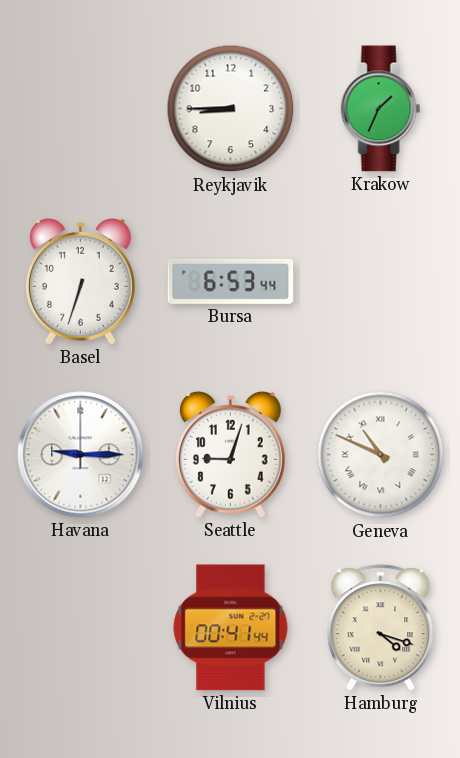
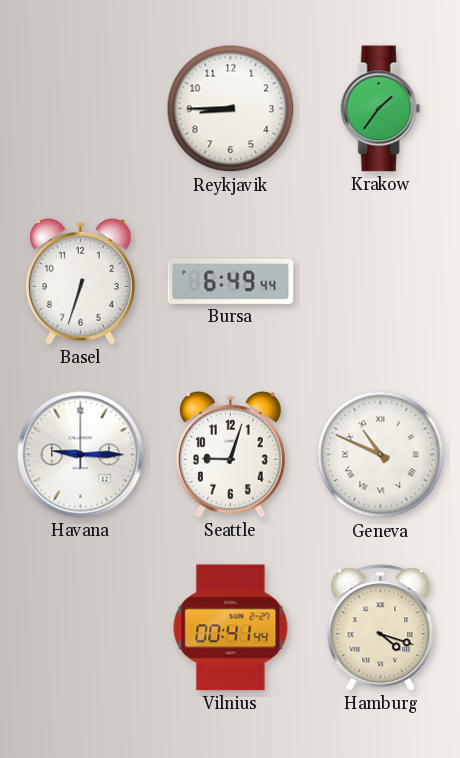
Krakow: 1:34 -> 1:36 (381, 109)
Bursa: 6:53 -> 6:49 (231, 281)
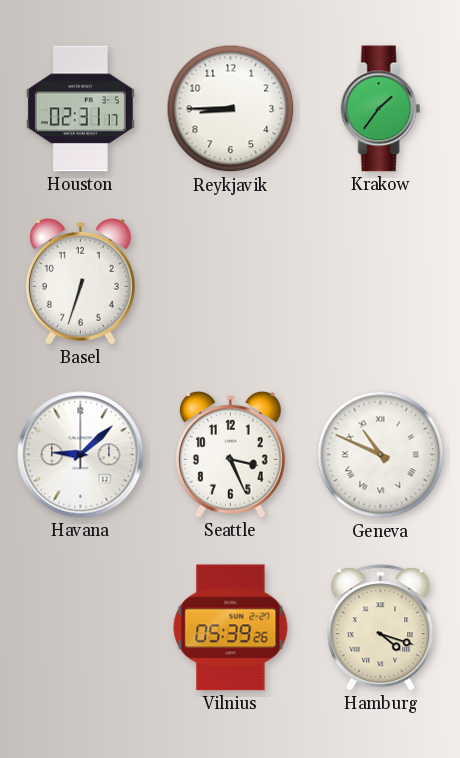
Houston: none -> 02:31 (80, 109)
Bursa: 6:49 -> none (231, 281)
Havana: 9:15 -> 9:08 (81, 455)
Seattle: 9:03 -> 3:26 (230, 455)
Vilnius: 00:41 -> 05:39 (231, 628)
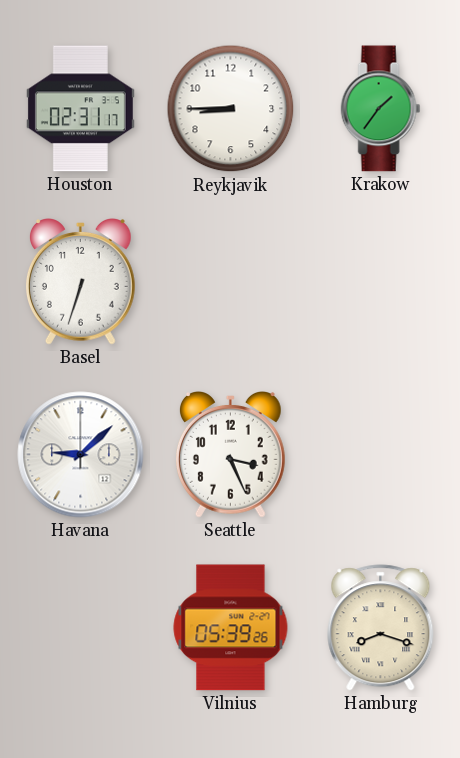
Geneva: 10:49 -> none (381, 455)
Hamburg: 4:18 -> 8:18 (381, 628)
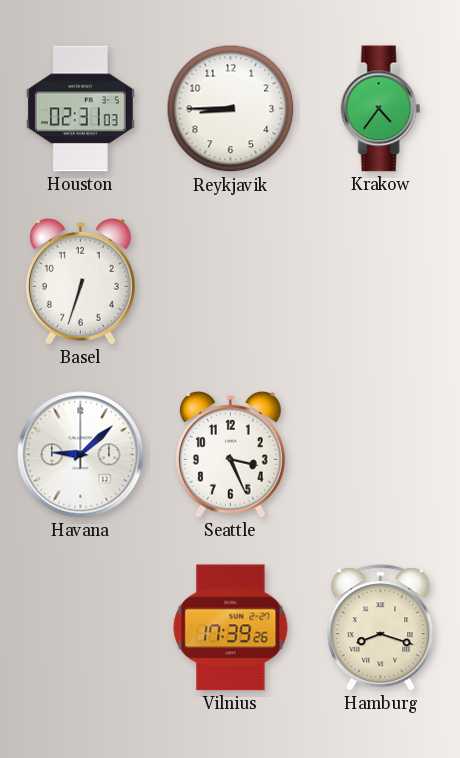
Houston: 02:31:17 -> 02:31:03 (80, 109)
Krakow: 1:36 -> 4:36 (381, 109)
Vilnius: 05:39 -> 17:39 (231, 628)
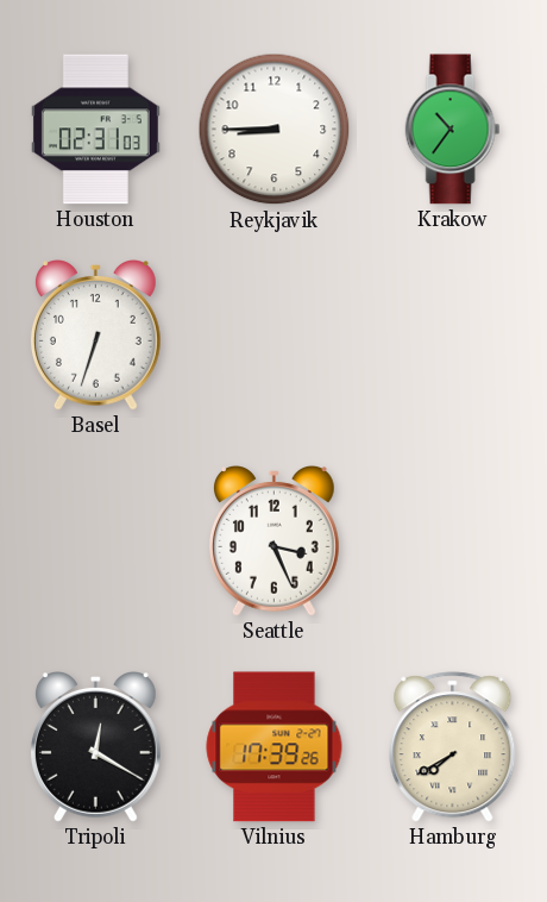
Krakow: 4:36 -> 10:36 (453, 130)
Havana: 9:08 -> none (81, 455)
Tripoli: none -> 12:20 (95, 747)
Hamburg: 8:18 -> 7:40 (453, 747)
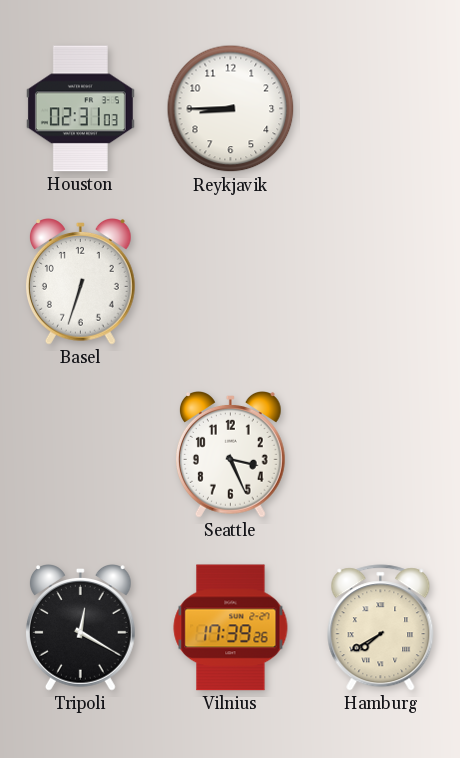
Krakow: 10:36 -> none (453, 130)
